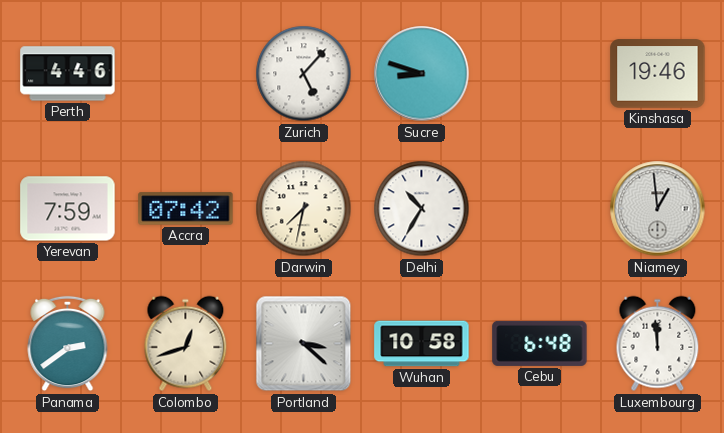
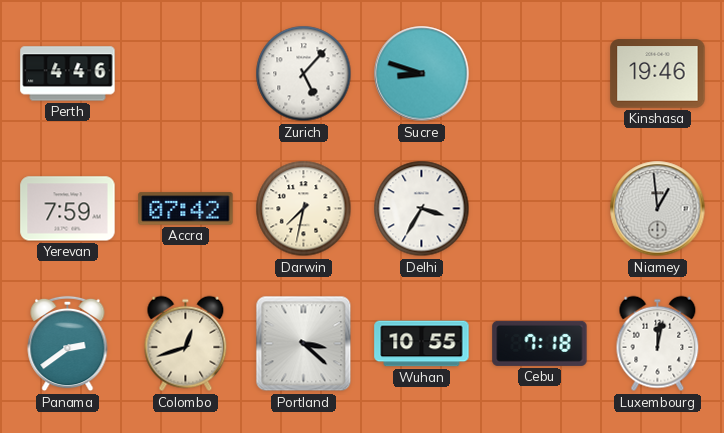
Delhi: 10:35 -> 3:35 (422, 209)
Wuhan: 10:58 -> 10:55 (422, 344)
Cebu: 6:48 -> 7:18 (540, 343)
Luxembourg: 11:59 -> 12:02 (658, 344)
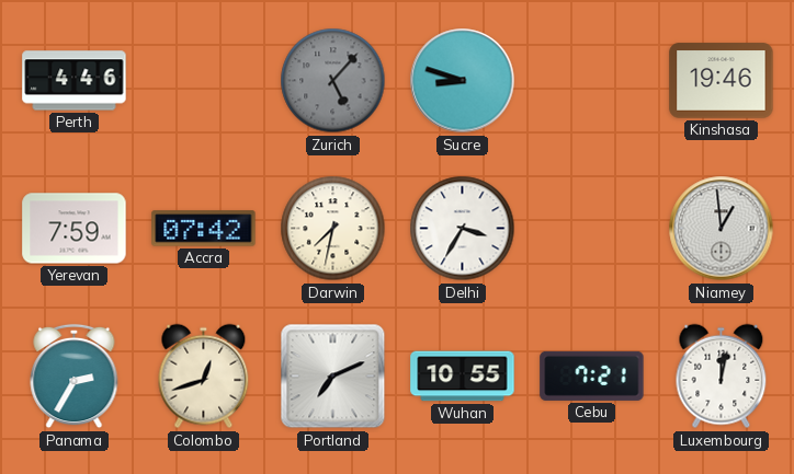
Zurich dial: white -> grey (333, 81)
Panama: 2:39 -> 2:35 (75, 377)
Portland: 3:22 -> 7:11 (333, 377)
Cebu: 7:18 -> 7:21 (592, 375)
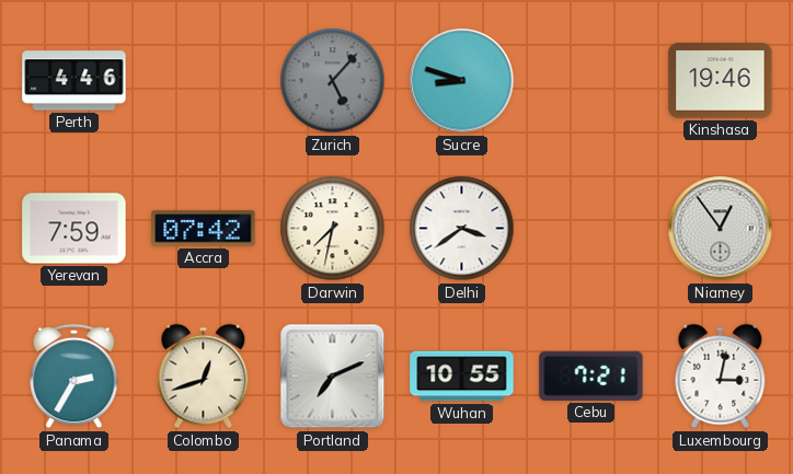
Delhi: 3:35 -> 3:39 (462, 229)
Niamey: 12:59 -> 12:54 (721, 229)
Luxembourg: 12:02 -> 3:02 (721, 377)
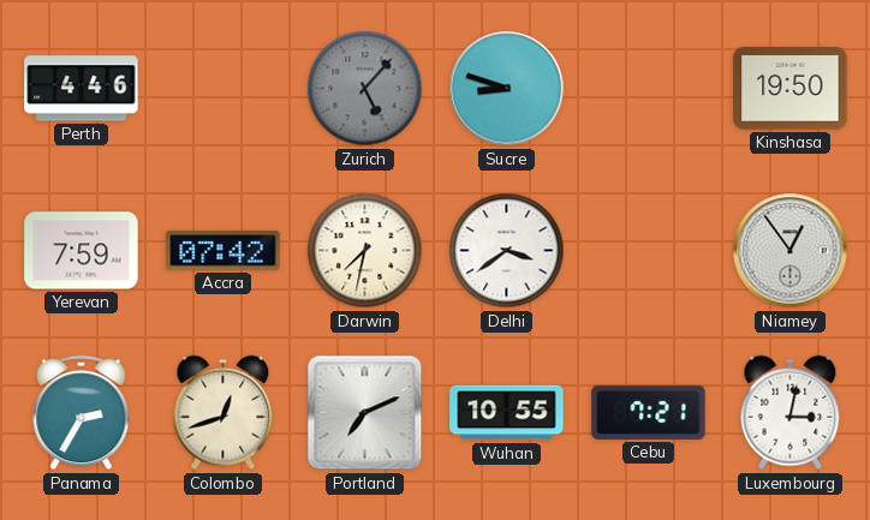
Kinshasa: 19:46 -> 19:50 (791, 89)
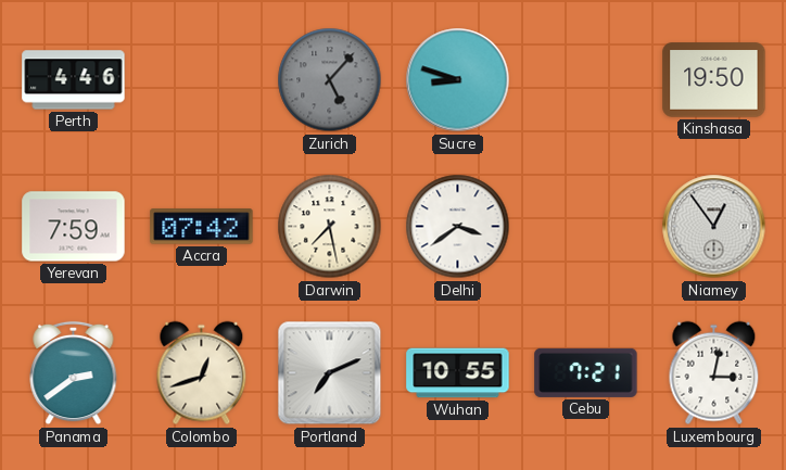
Darwin: 7:32 -> 7:28 (330, 227)
Panama: 2:35 -> 2:39 (74, 373)
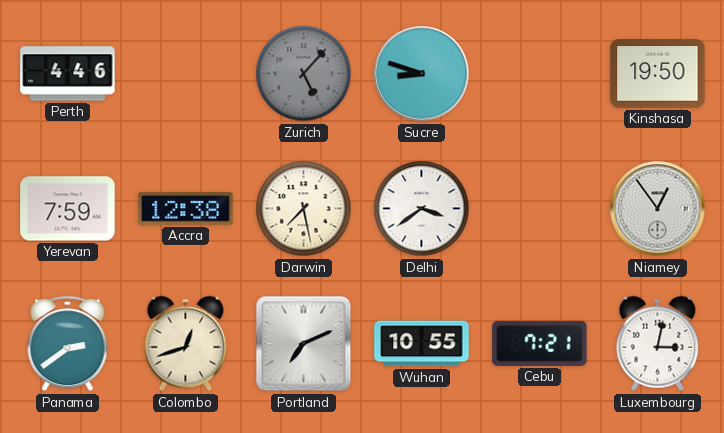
Accra: 07:42 -> 12:38 (186, 209)
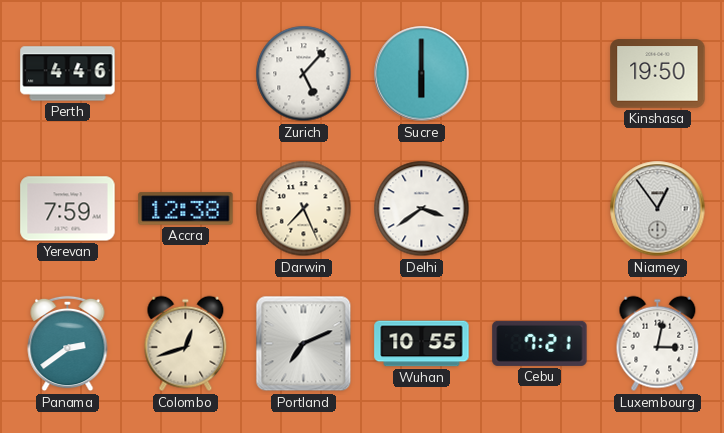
Zurich dial: grey -> white (304, 74)
Sucre: 8:48 -> 6:00 (422, 74)
Darwin: 7:28 -> 7:26 (304, 209)
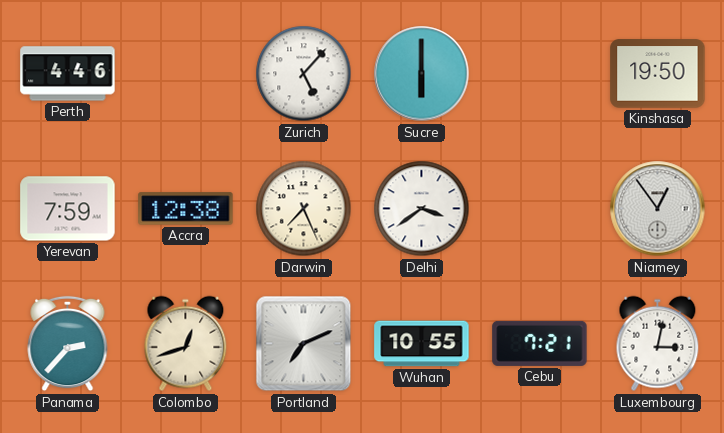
Panama: 2:39 -> 2:37 (68, 344)
